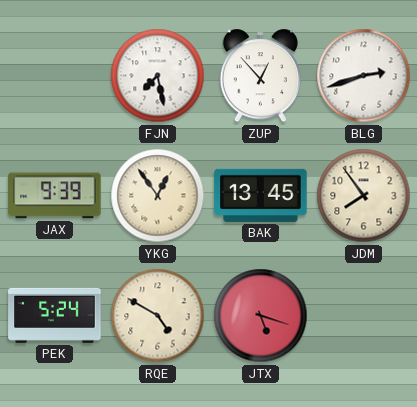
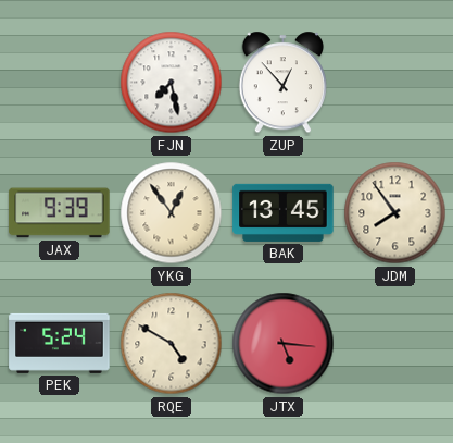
BLG: 2:42 -> none (364, 76)
JTX: 5:18 -> 5:16 (284, 344)
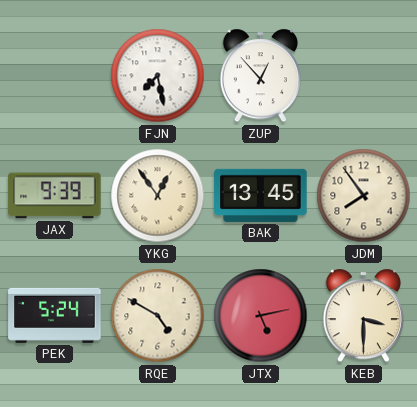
JTX: 5:16 -> 5:13 (261, 316)
KEB: none -> 3:30 (363, 316)
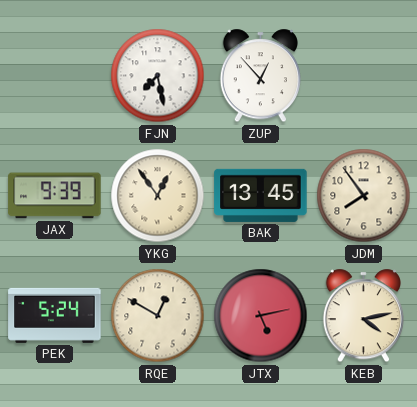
RQE: 4:50 -> 12:50 (158, 316)
KEB: 3:30 -> 4:13 (363, 316)
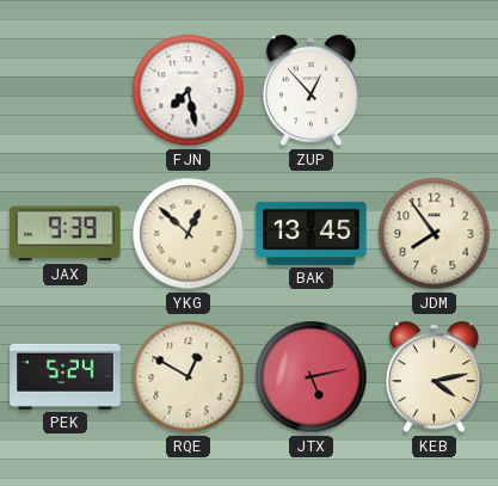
YKG: 12:54 -> 12:52 (189, 234)
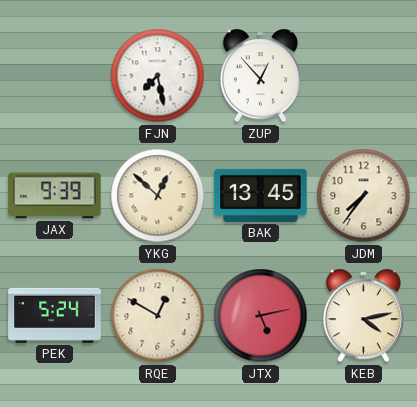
JDM: 7:54 -> 7:36 (364, 196)
